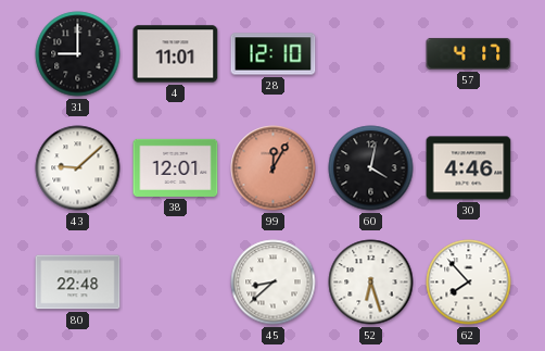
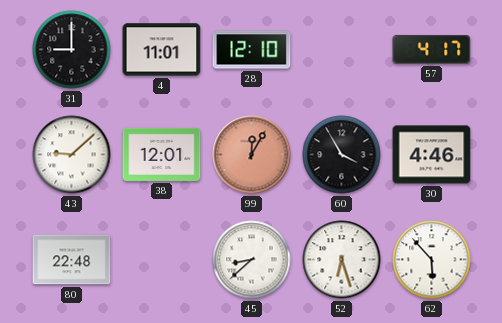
60: 4:02 -> 3:55 (342, 155)
62: 7:53 -> 5:53 (432, 260)
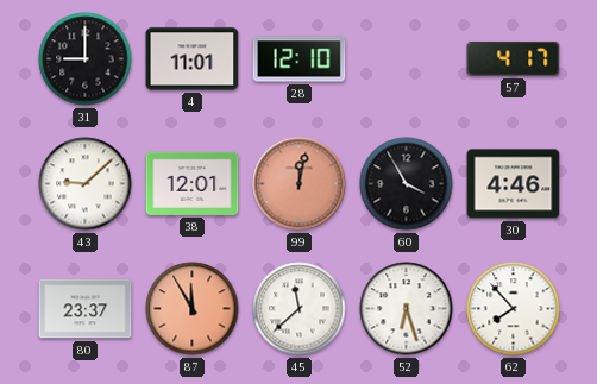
99: 12:05 -> 12:02 (300, 184)
80: 22:48 -> 23:37 (86, 309)
87: none -> 11:55 (193, 309)
45: 8:38 -> 11:38 (300, 309)
62: 5:53 -> 7:53 (514, 309)
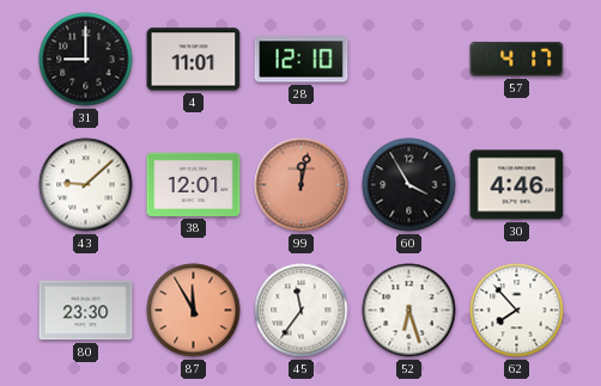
80: 23:37 -> 23:30 (86, 311)
45: 11:38 -> 11:36 (302, 311)
